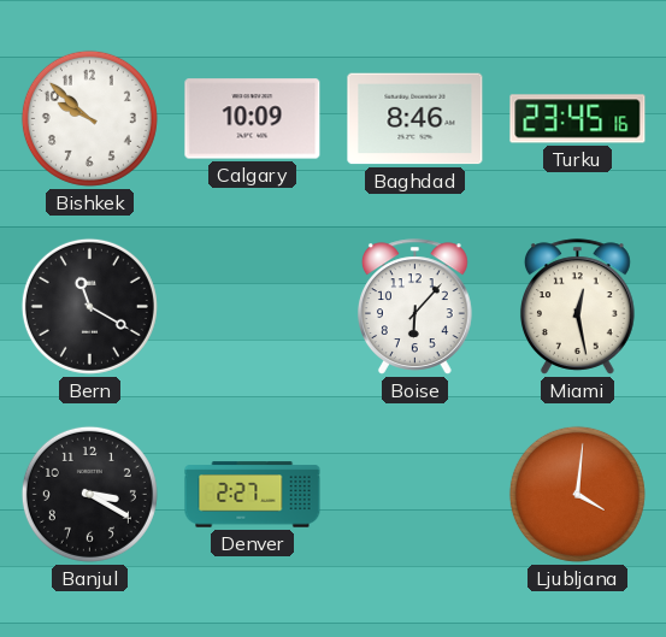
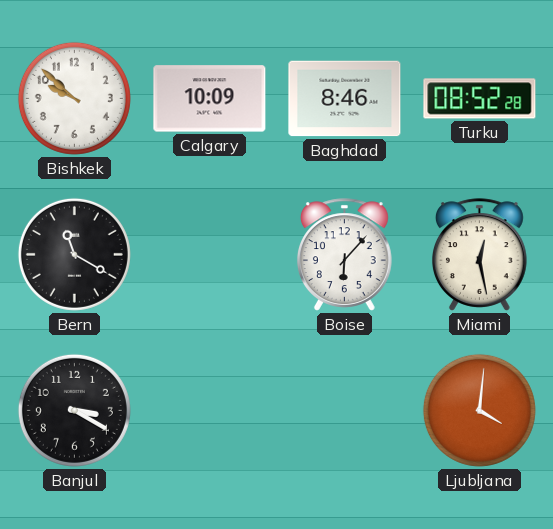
Turku: 23:45 -> 08:52 (480, 99)
Denver: 2:27 -> none (253, 495)
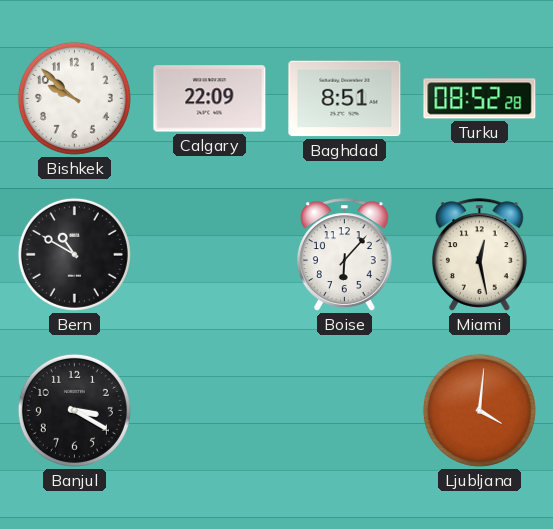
Calgary: 10:09 -> 22:09 (210, 99)
Baghdad: 8:46 -> 8:51 (345, 99)
Bern: 11:20 -> 10:50 (74, 254)
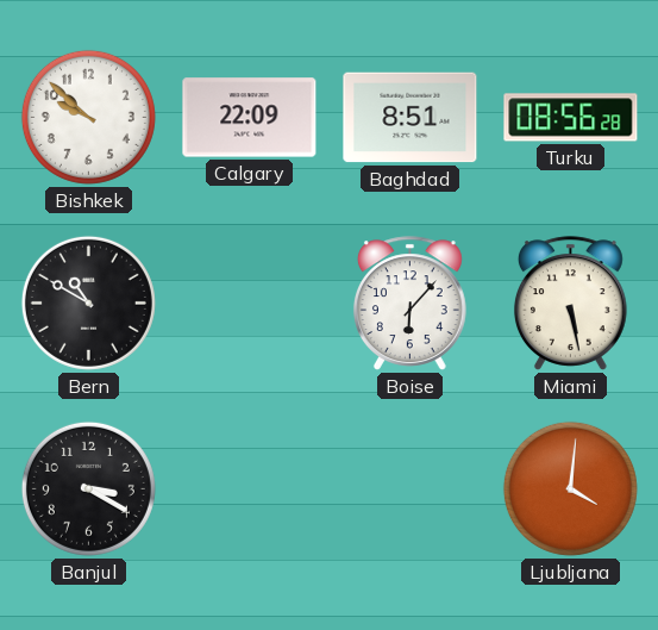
Turku: 08:52 -> 08:56 (571, 118)
Miami: 12:28 -> 5:28 (570, 304)
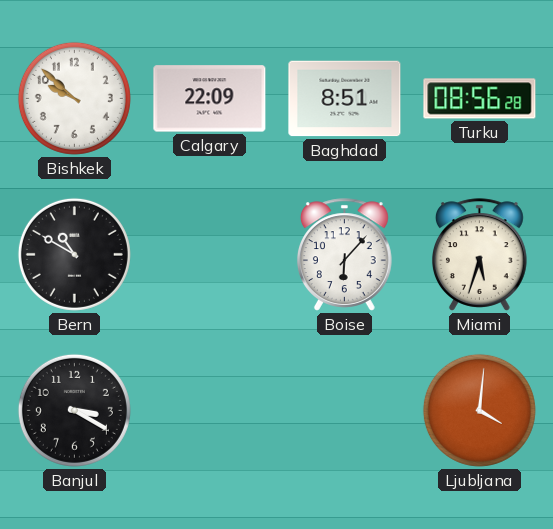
Miami: 5:28 -> 5:33 (479, 255)
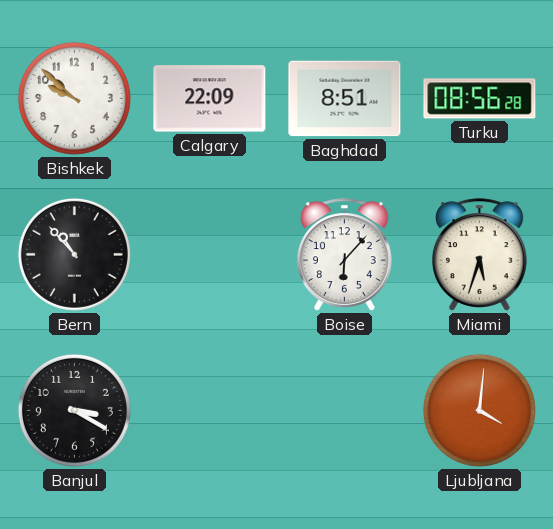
Bern: 10:50 -> 10:53 (74, 254)
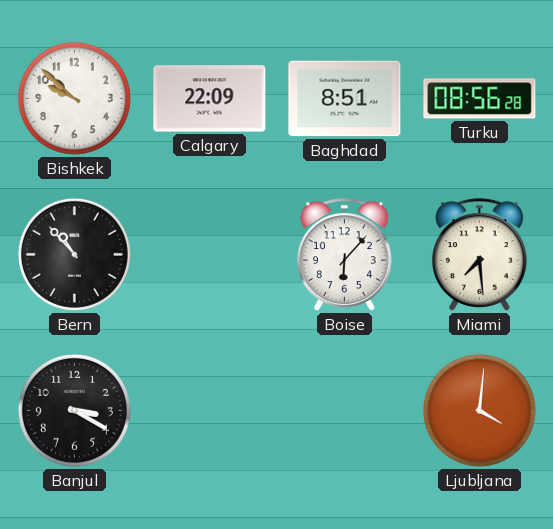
Miami: 5:33 -> 7:29 (479, 255)
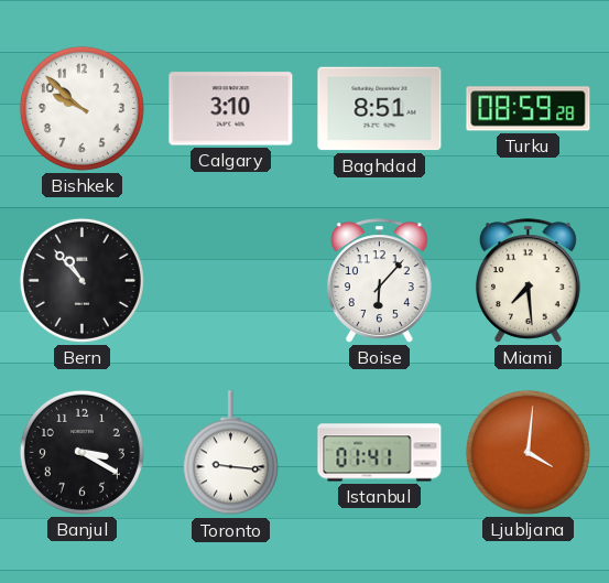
Calgary: 22:09 -> 3:10 (231, 109)
Turku: 08:56 -> 08:59 (529, 109)
Toronto: none -> 9:16 (230, 453)
Istanbul: none -> 01:41 (380, 453)
